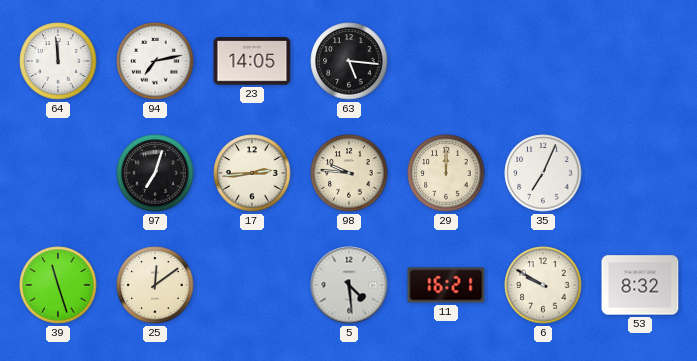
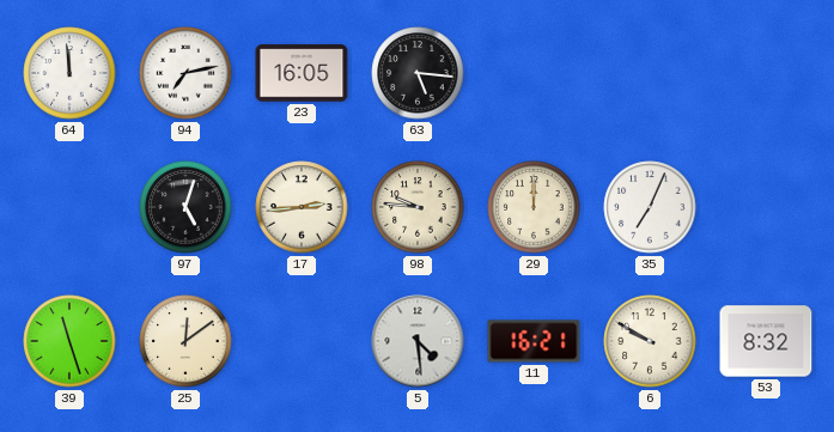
23: 14:05 -> 16:05 (302, 73)
97: 7:03 -> 5:03 (185, 207)
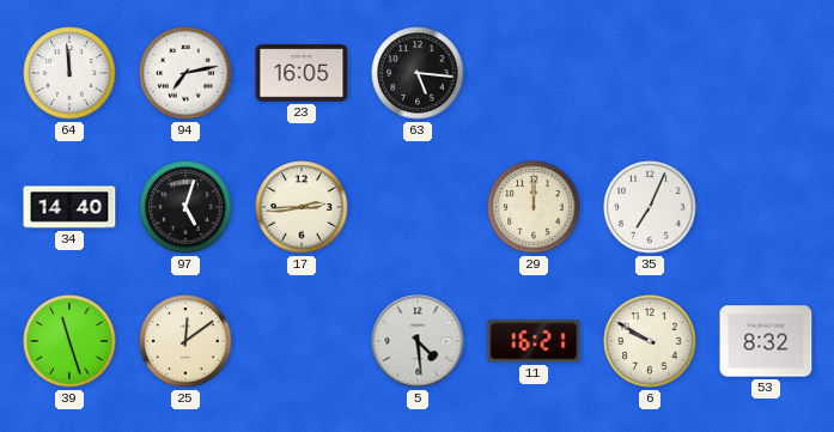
34: none -> 14:40 (69, 207)
98: 9:46 -> none (418, 207)
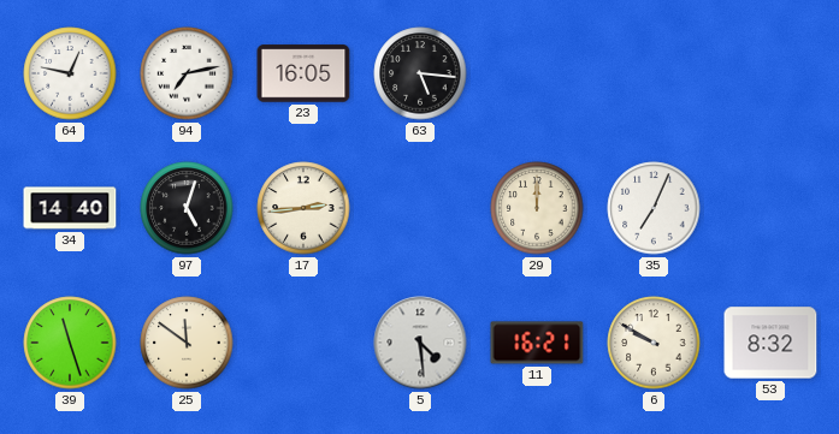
64: 11:59 -> 12:47 (70, 73)
25: 12:09 -> 11:51 (187, 343)
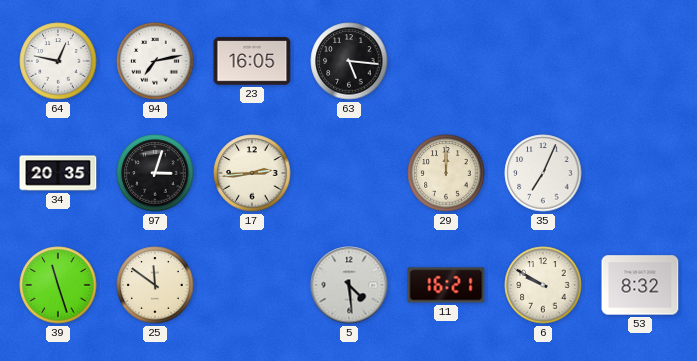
34: 14:40 -> 20:35 (58, 173)
97: 5:03 -> 3:03 (155, 173)
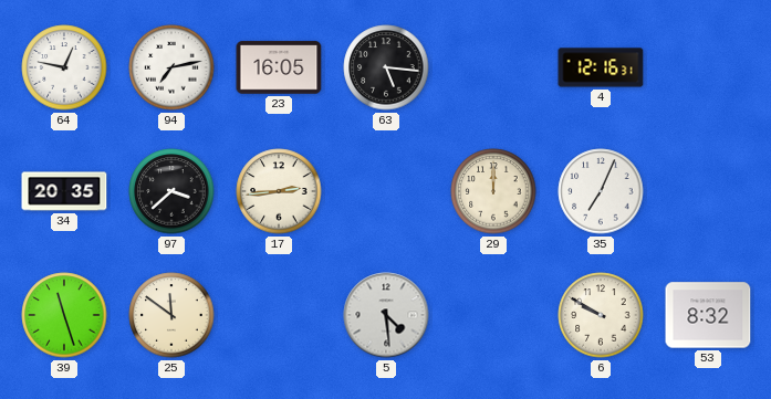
4: none -> 12:16 (601, 67)
97: 3:03 -> 3:38 (171, 191)
11: 16:21 -> none (446, 285)
